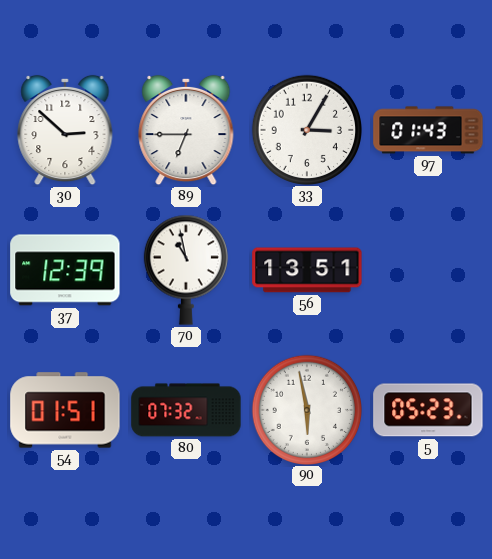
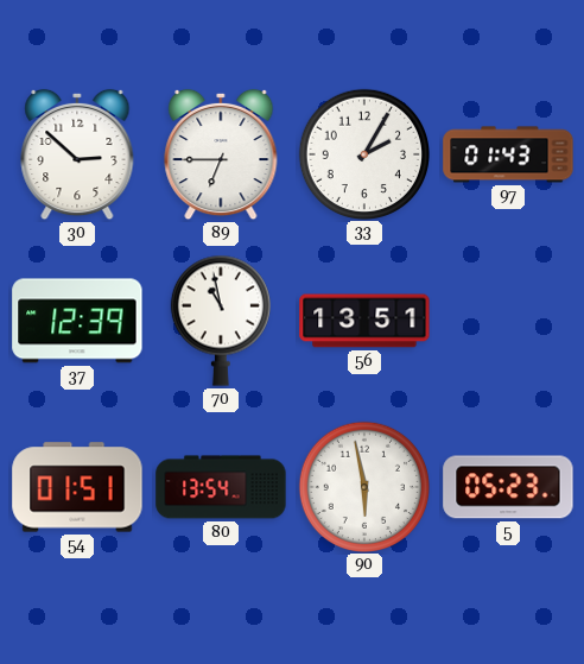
33: 3:05 -> 2:05 (363, 153)
80: 07:32 -> 13:54 (221, 487)
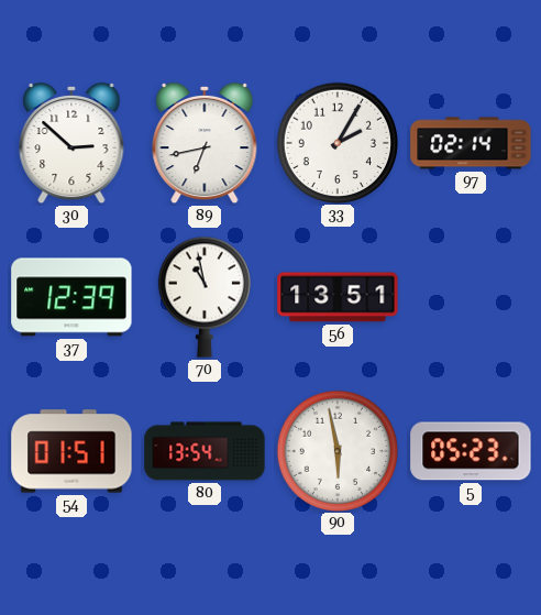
89: 6:45 -> 6:43 (205, 143)
97: 01:43 -> 02:14 (471, 143)
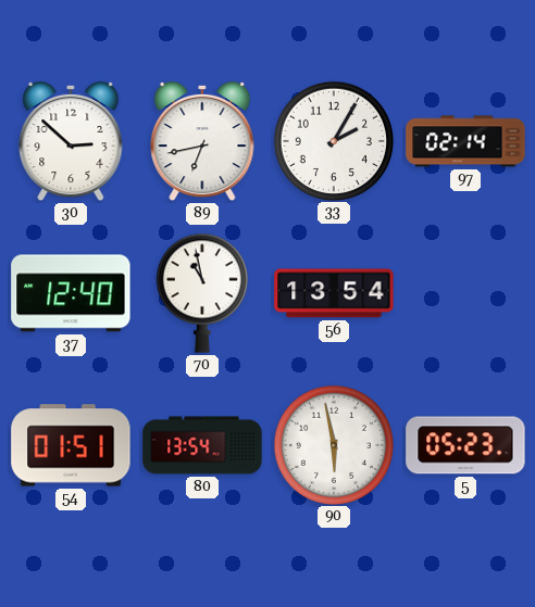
37: 12:39 -> 12:40 (71, 293)
56: 13:51 -> 13:54 (334, 293)
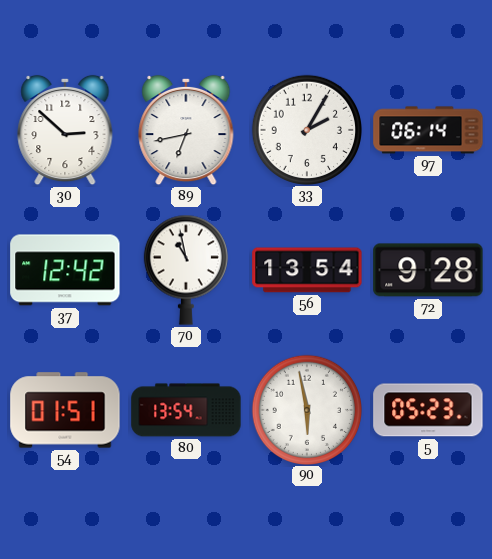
97: 02:14 -> 06:14 (428, 130)
37: 12:40 -> 12:42 (65, 270)
72: none -> 9:28 (428, 270)
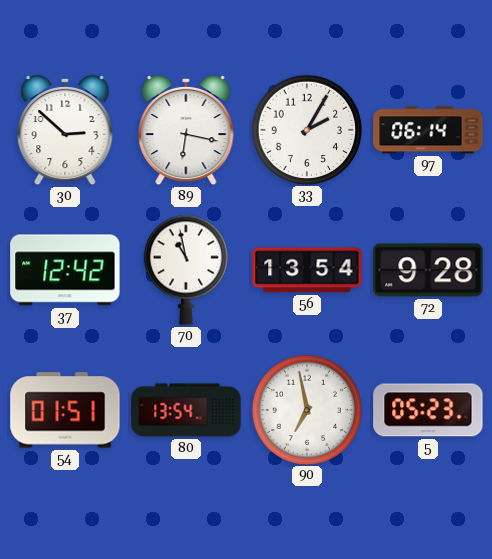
89: 6:43 -> 6:17 (186, 130)
90: 5:58 -> 6:58 (306, 409)
